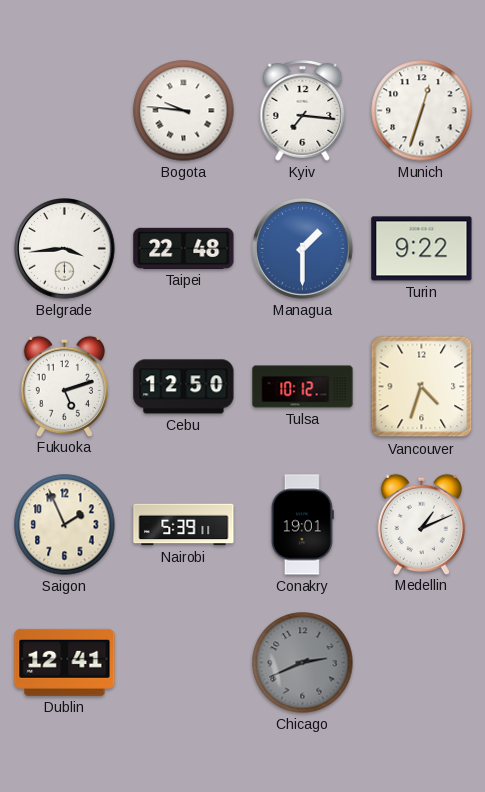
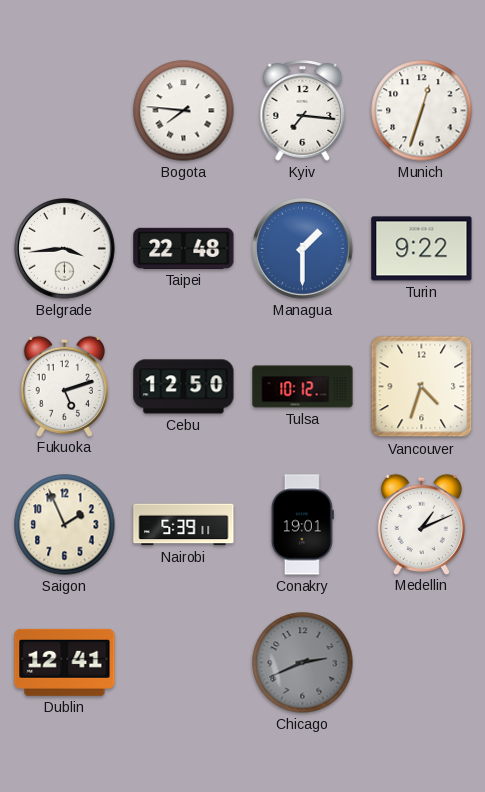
Bogota: 9:46 -> 7:46 (184, 111)
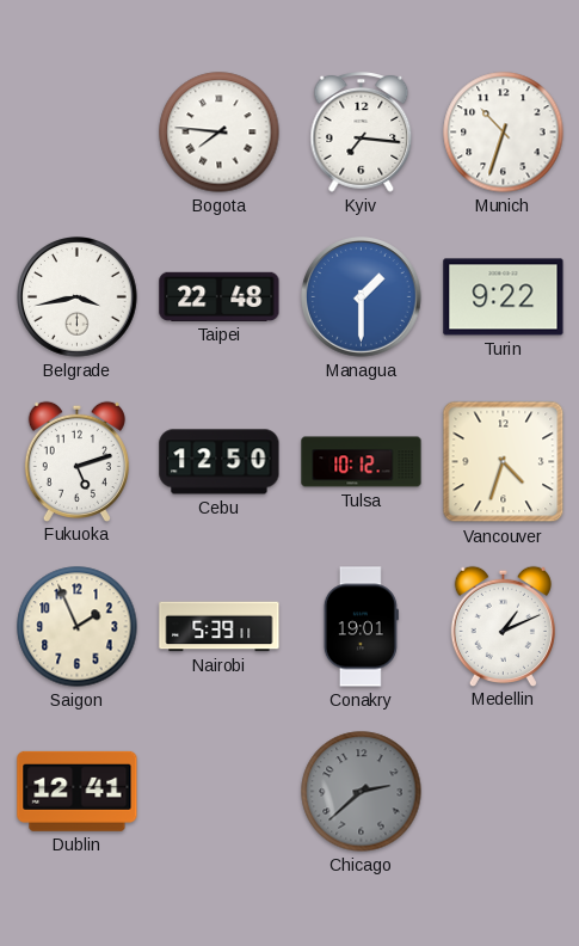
Munich: 12:33 -> 10:33 (504, 133)
Belgrade: 3:44 -> 3:43 (78, 297)
Chicago: 2:41 -> 2:38 (362, 792)
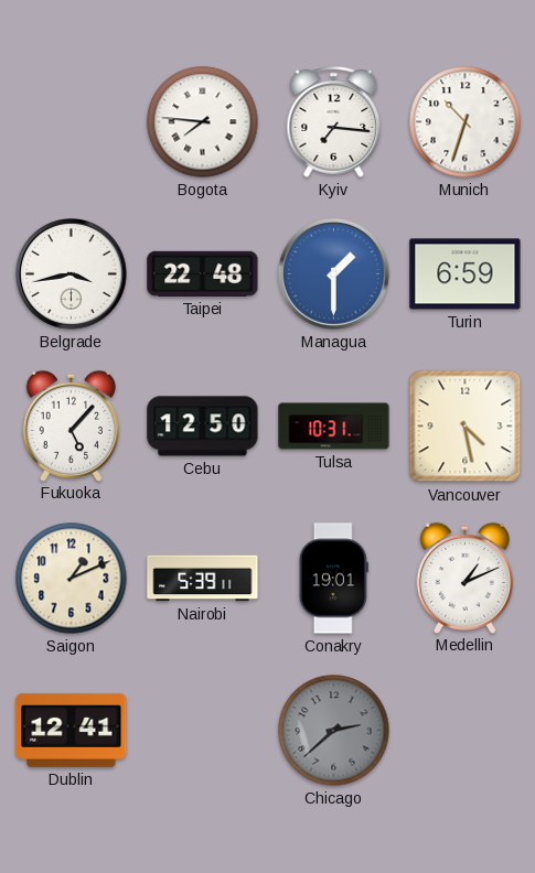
Turin: 9:22 -> 6:59 (466, 274)
Fukuoka: 5:12 -> 5:07 (71, 425)
Tulsa: 10:12 -> 10:31 (334, 427)
Vancouver: 4:33 -> 4:28 (466, 427)
Saigon: 1:56 -> 1:11 (72, 579)
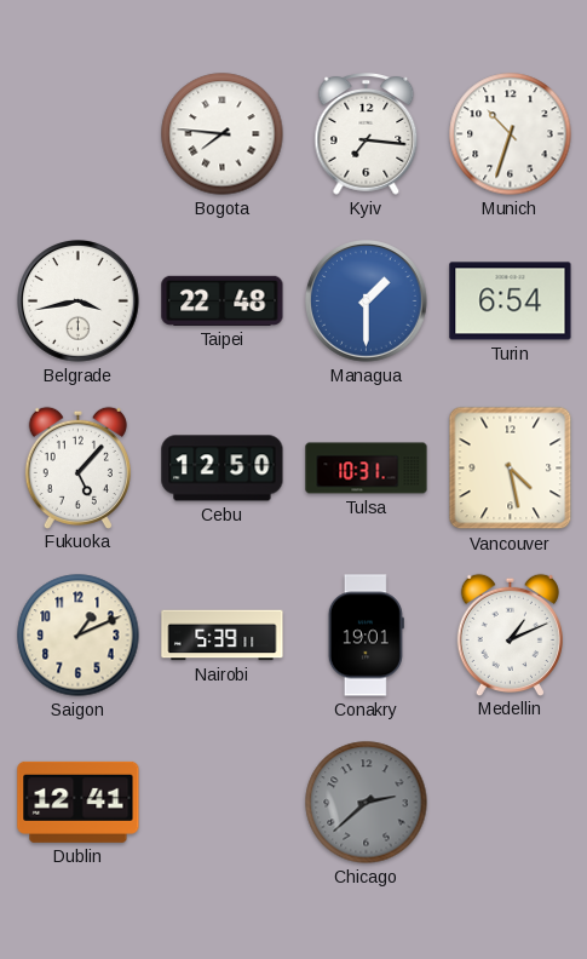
Turin: 6:59 -> 6:54 (511, 302)
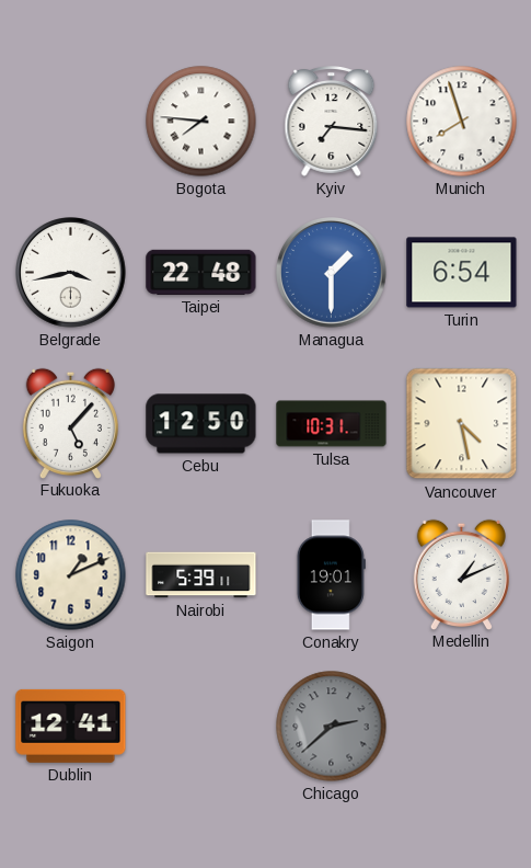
Munich: 10:33 -> 7:57 (462, 122)
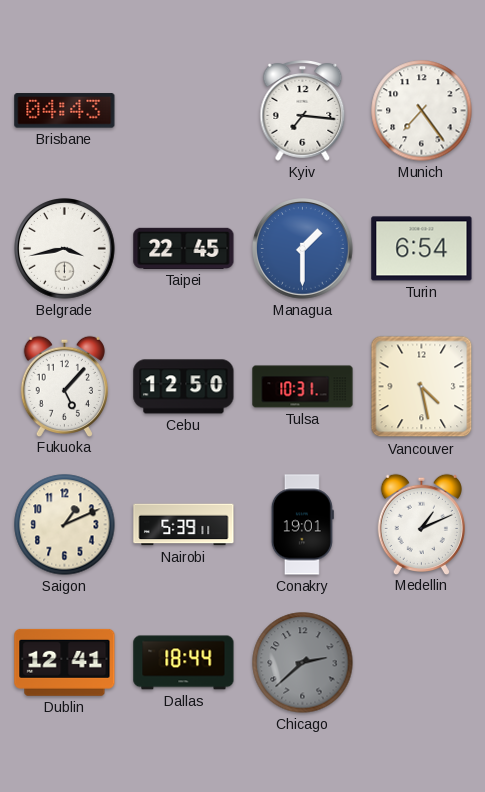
Brisbane: none -> 04:43 (65, 111)
Bogota: 7:46 -> none (201, 122)
Munich: 7:57 -> 7:24 (422, 111)
Taipei: 22:48 -> 22:45 (184, 248)
Dallas: none -> 18:44 (184, 663)
